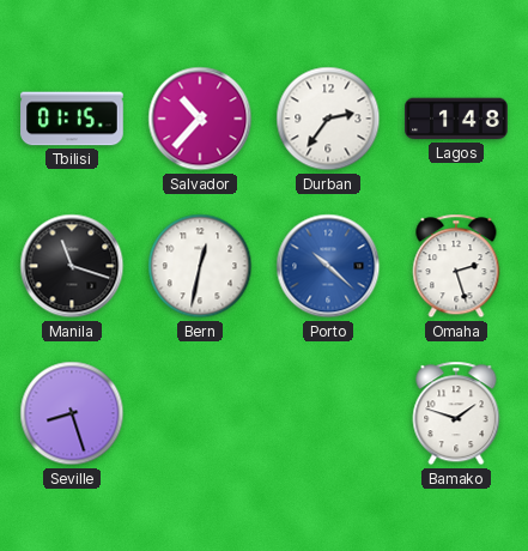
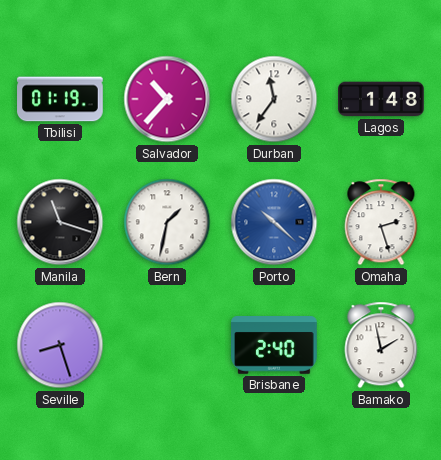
Tbilisi: 01:15 -> 01:19 (60, 99)
Durban: 2:36 -> 11:36 (274, 99)
Bern: 12:32 -> 1:32 (167, 222)
Brisbane: none -> 2:40 (274, 345)
Bamako: 1:48 -> 1:58 (381, 345)
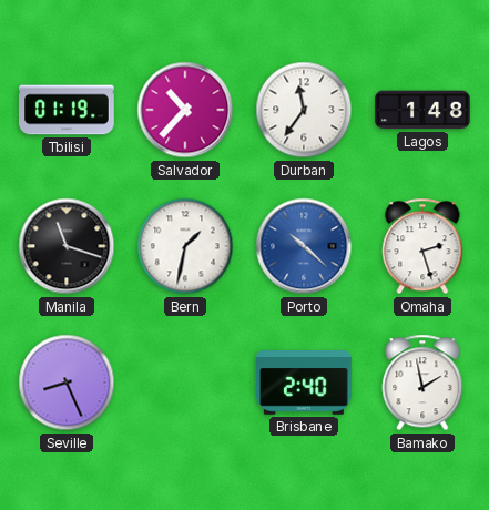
Seville: 8:27 -> 8:26 (67, 382)
